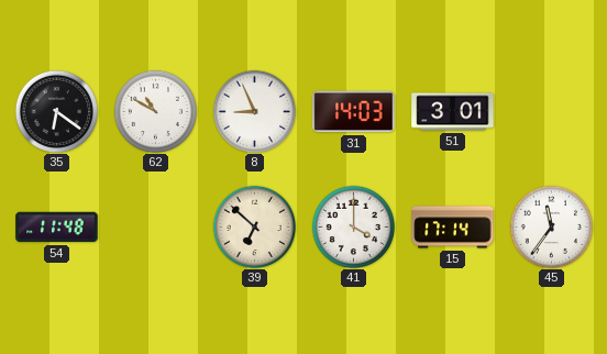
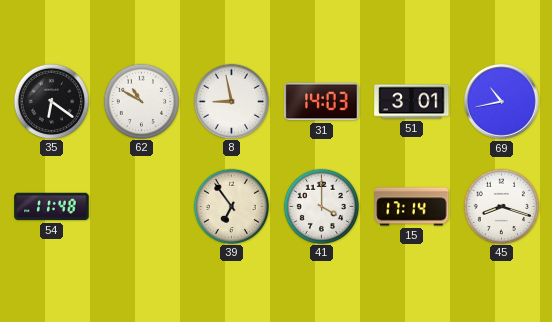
8: 8:56 -> 8:58 (231, 101)
69: none -> 10:43 (502, 102)
39: 6:52 -> 6:54 (231, 206)
45: 11:36 -> 8:18 (501, 206)
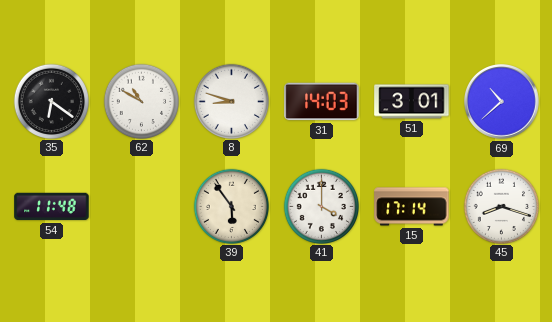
8: 8:58 -> 8:48 (231, 101)
69: 10:43 -> 10:38 (502, 102)
39: 6:54 -> 5:54 (231, 206)
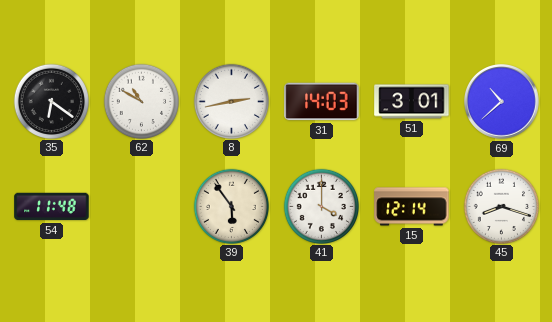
8: 8:48 -> 2:43 (231, 101)
15: 17:14 -> 12:14 (412, 207)
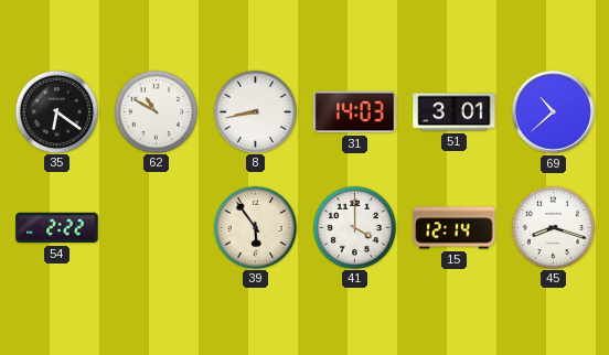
8: 2:43 -> 8:43 (255, 111)
54: 11:48 -> 2:22 (57, 228)
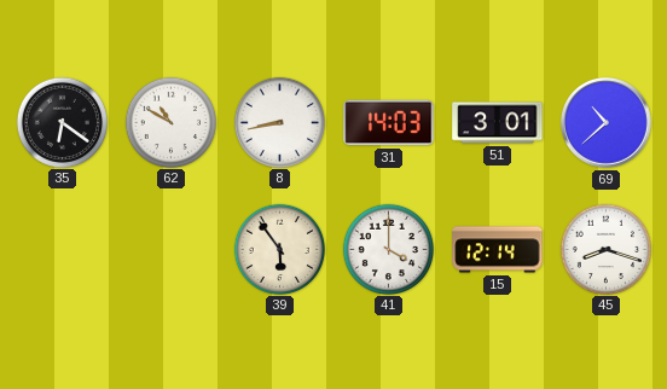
54: 2:22 -> none (57, 228)
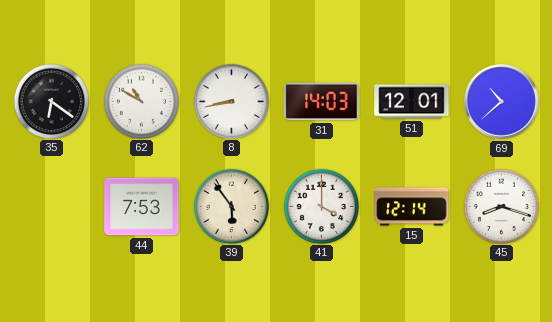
51: 3:01 -> 12:01 (412, 102)
44: none -> 7:53 (142, 207)
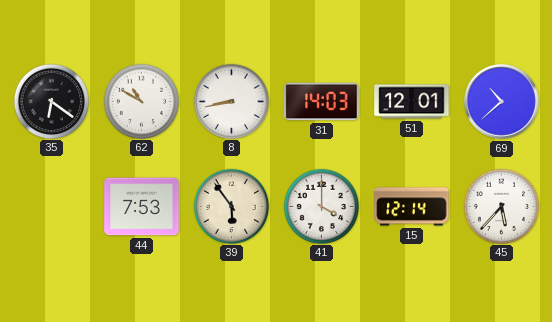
45: 8:18 -> 5:37 (501, 206)
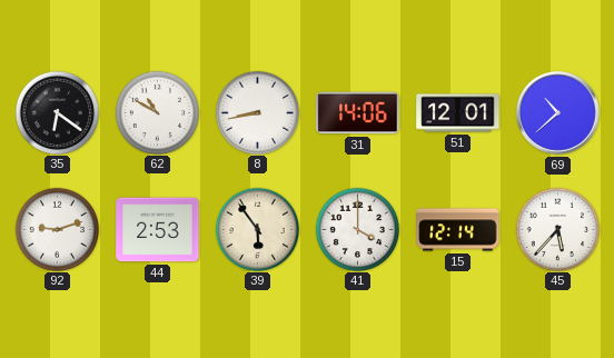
31: 14:03 -> 14:06 (358, 113)
92: none -> 9:12 (57, 229)
44: 7:53 -> 2:53 (158, 230)
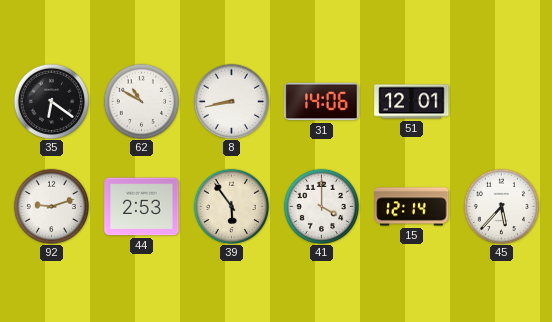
69: 10:38 -> none (558, 113)
